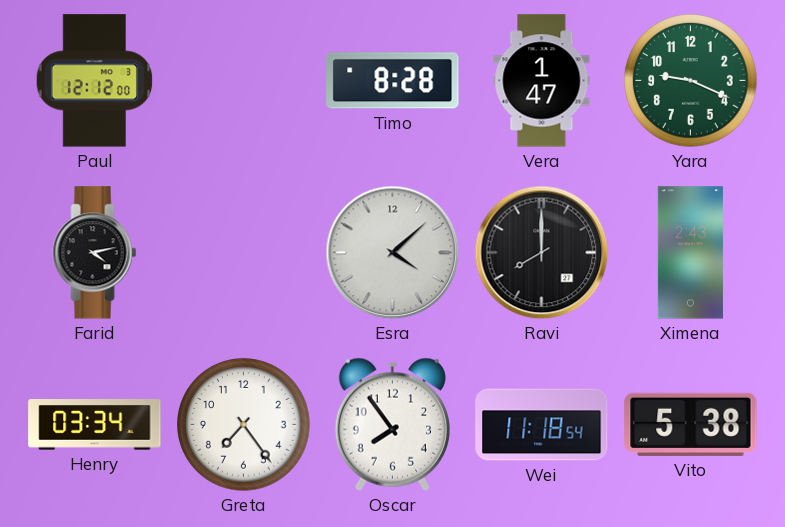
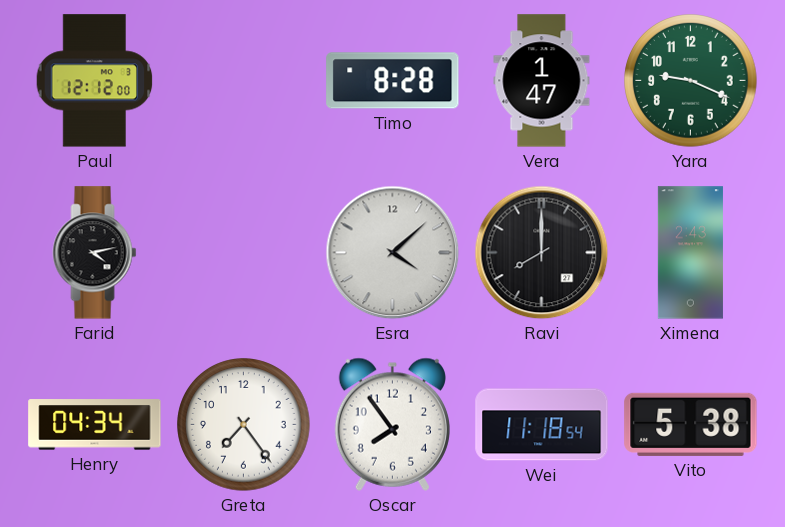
Henry: 03:34 -> 04:34 (95, 425)
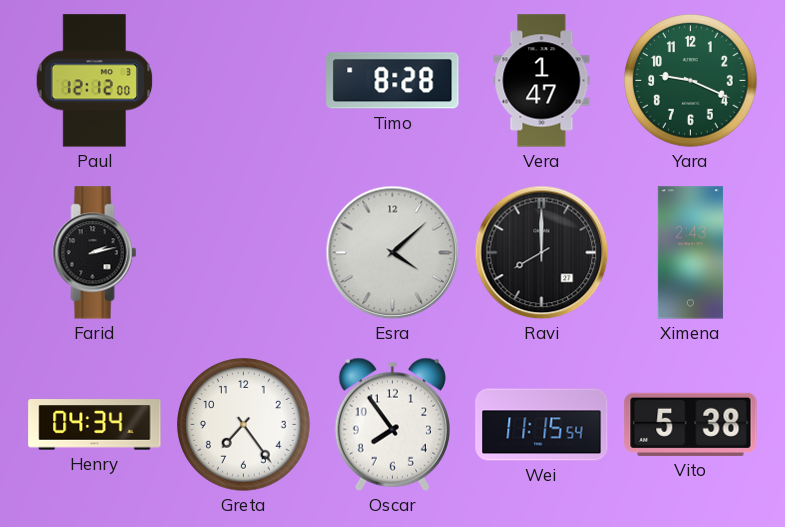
Farid: 4:13 -> 2:13 (95, 253)
Wei: 11:18 -> 11:15 (542, 425)
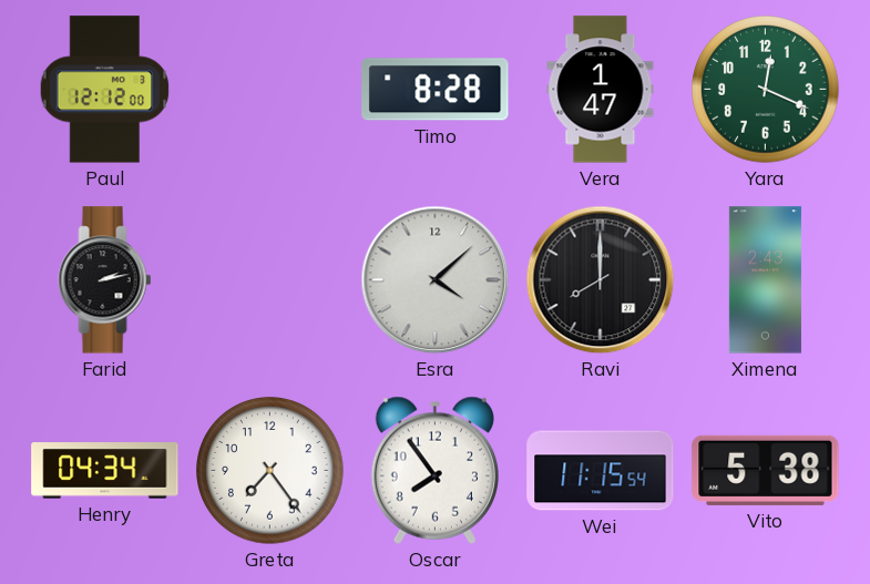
Yara: 9:19 -> 12:19 (766, 90)
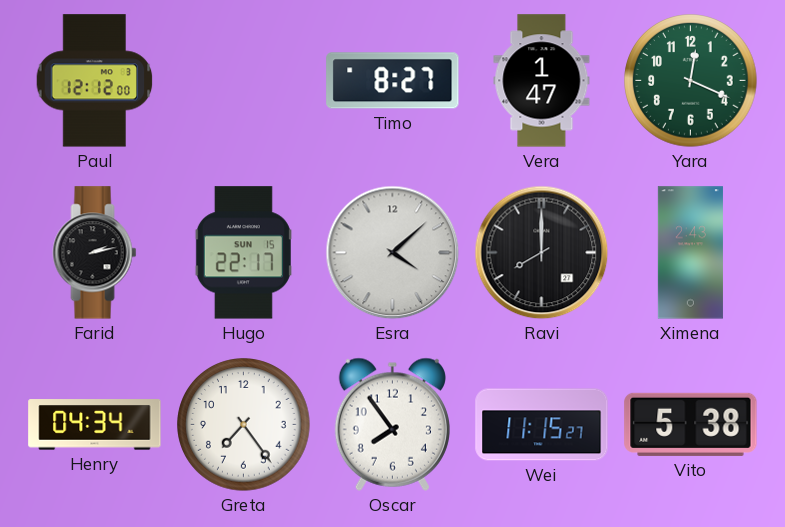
Timo: 8:28 -> 8:27 (393, 81)
Hugo: none -> 22:17 (243, 253)
Wei: 11:15:54 -> 11:15:27 (542, 425)
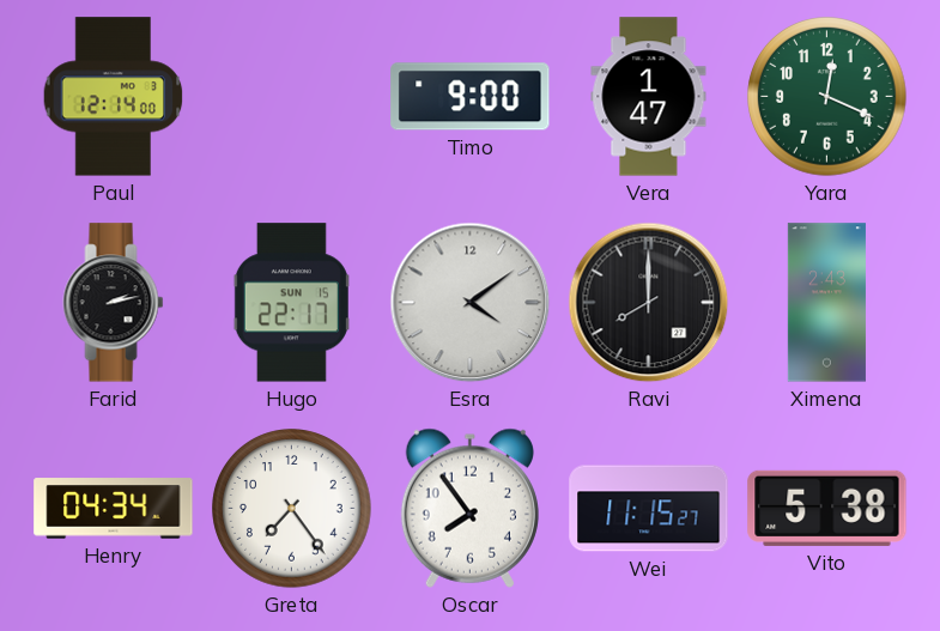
Paul: 12:12 -> 12:14 (114, 97)
Timo: 8:27 -> 9:00 (471, 97)
Esra: 4:08 -> 4:09 (471, 303)
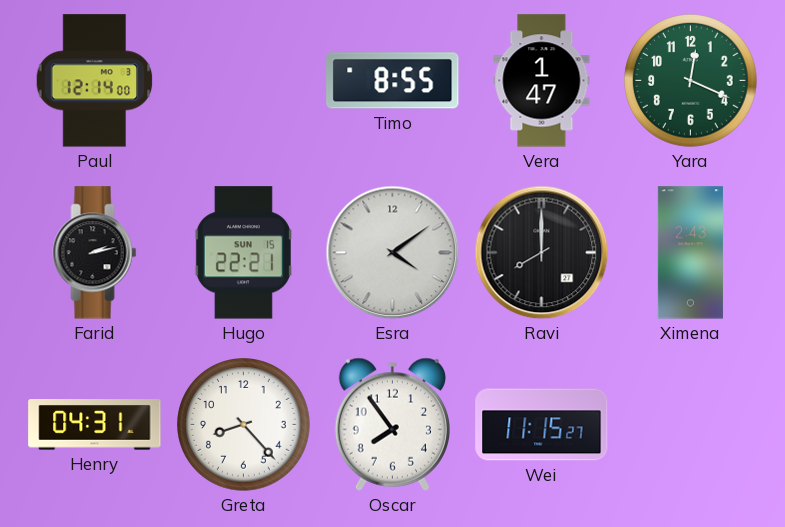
Timo: 9:00 -> 8:55 (393, 81)
Hugo: 22:17 -> 22:21 (243, 253)
Henry: 04:34 -> 04:31 (95, 425)
Greta: 7:24 -> 8:23 (244, 425)
Vito: 5:38 -> none (827, 508)
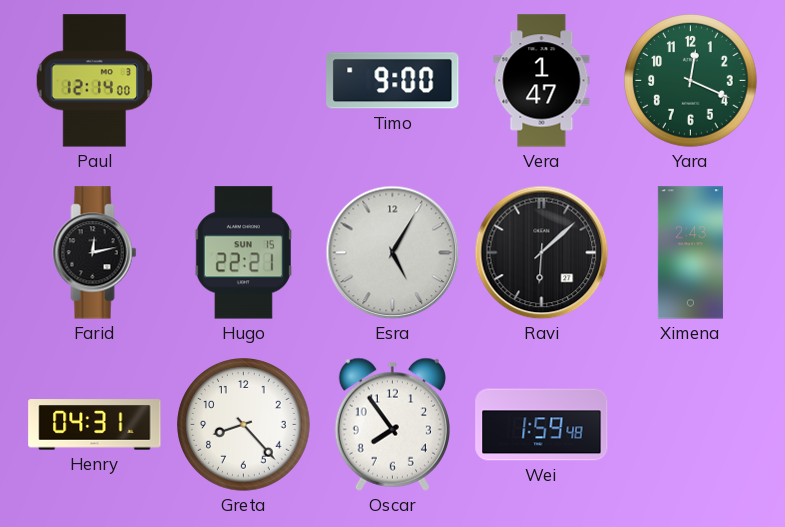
Timo: 8:55 -> 9:00 (393, 81)
Farid: 2:13 -> 12:13 (95, 253)
Esra: 4:09 -> 5:05 (393, 253)
Ravi: 8:00 -> 6:08 (542, 253)
Wei: 11:15 -> 1:59 (542, 425)
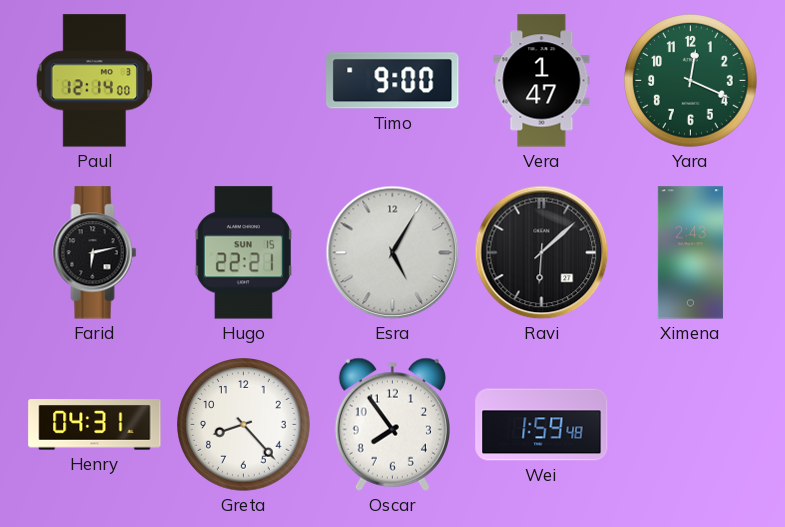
Farid: 12:13 -> 6:13 (95, 253)
